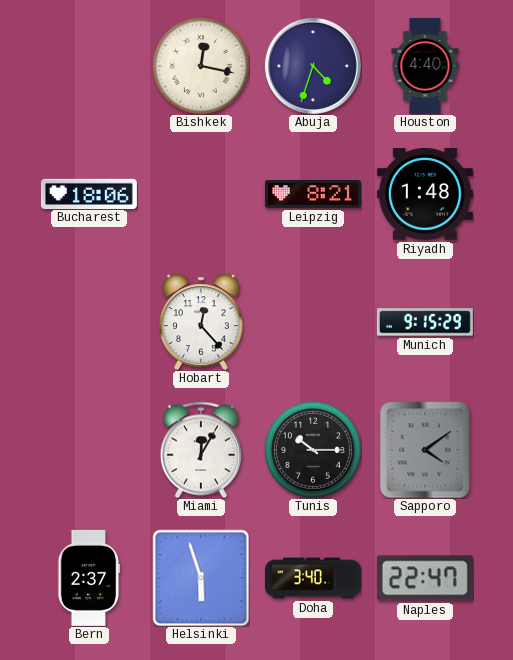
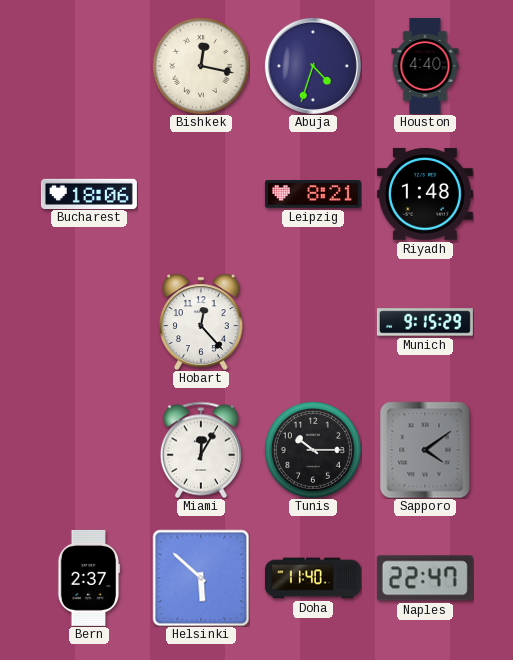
Helsinki: 5:57 -> 5:52 (201, 578)
Doha: 3:40 -> 11:40 (313, 578)
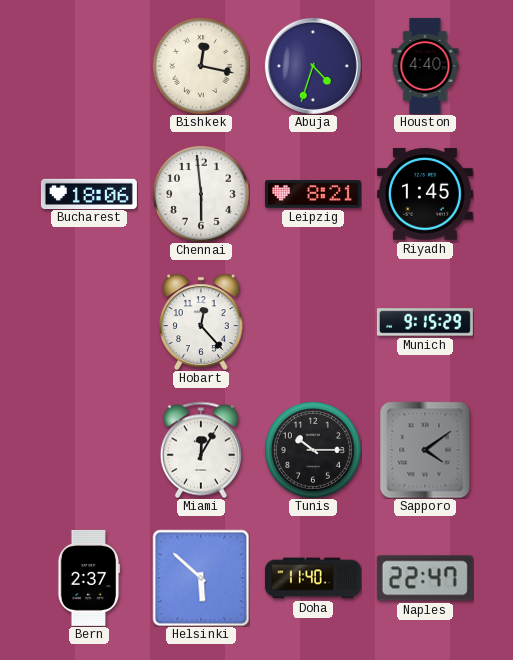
Chennai: none -> 5:59 (201, 194)
Riyadh: 1:48 -> 1:45 (425, 194)
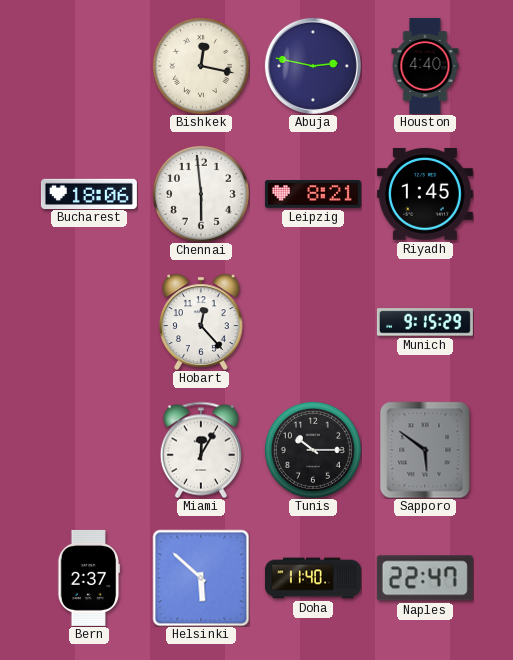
Abuja: 4:33 -> 2:47 (313, 66)
Sapporo: 4:09 -> 5:51 (425, 450)
